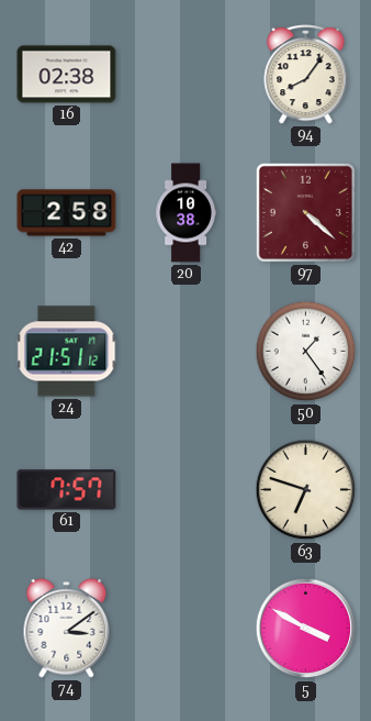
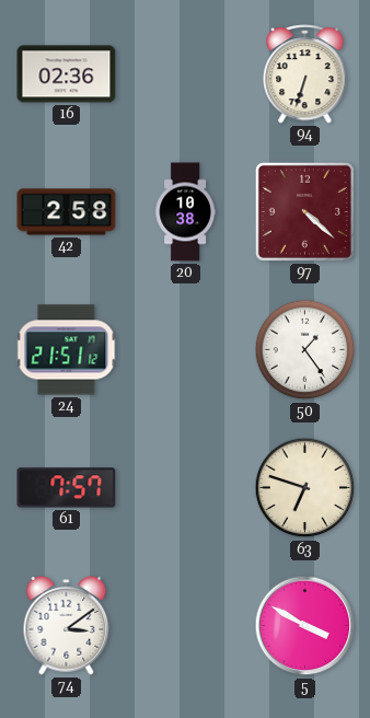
16: 02:38 -> 02:36 (67, 74)
94: 8:06 -> 6:33 (305, 74)
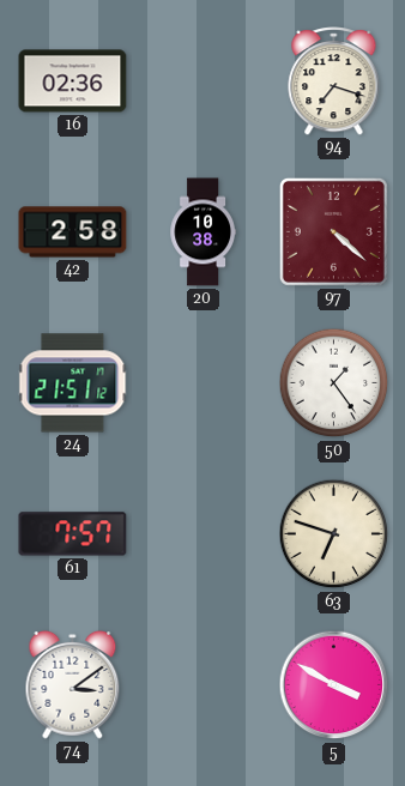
94: 6:33 -> 7:18 (334, 81)
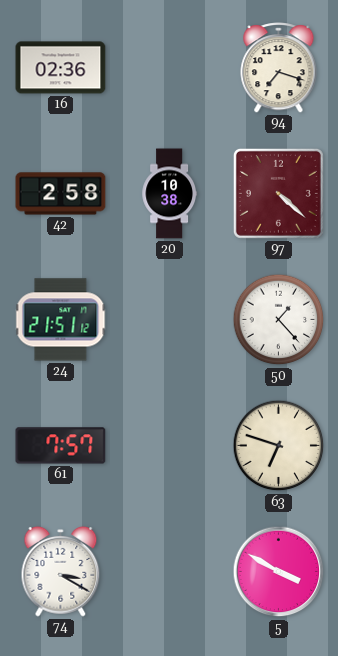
50: 1:24 -> 1:23 (279, 320)
74: 3:09 -> 3:20 (61, 572)
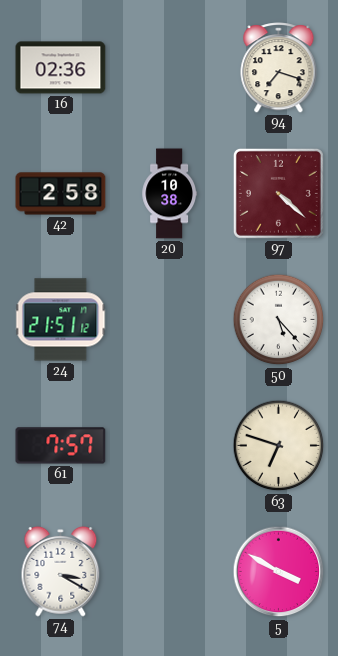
50: 1:23 -> 5:23 (279, 320)
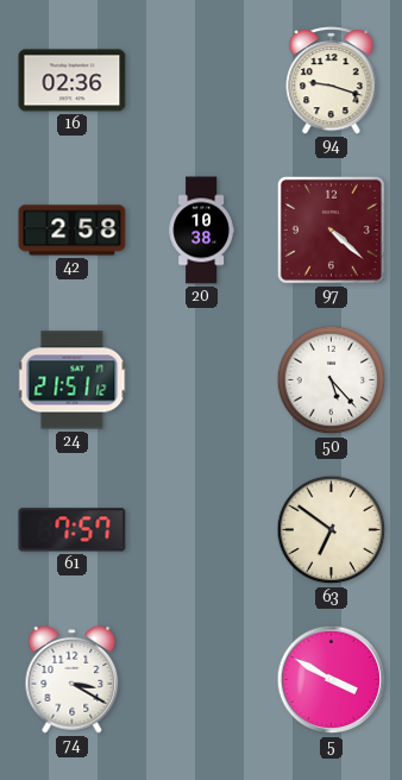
94: 7:18 -> 9:18 (332, 81)
63: 6:48 -> 6:51 (332, 530)
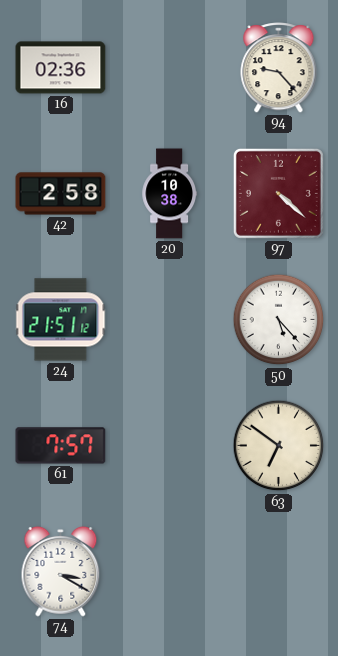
94: 9:18 -> 9:23 (279, 68)
5: 3:50 -> none (332, 680)
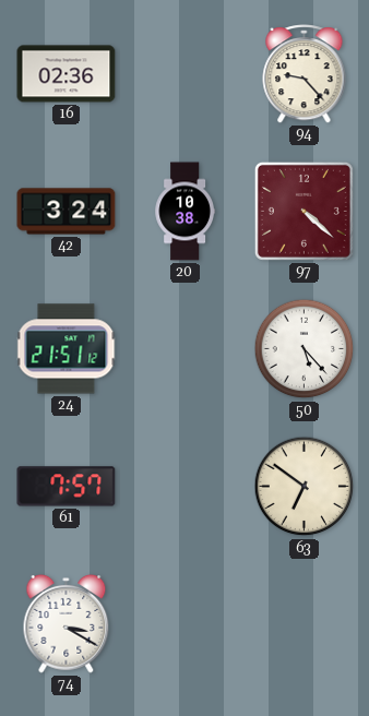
42: 2:58 -> 3:24 (67, 212)
